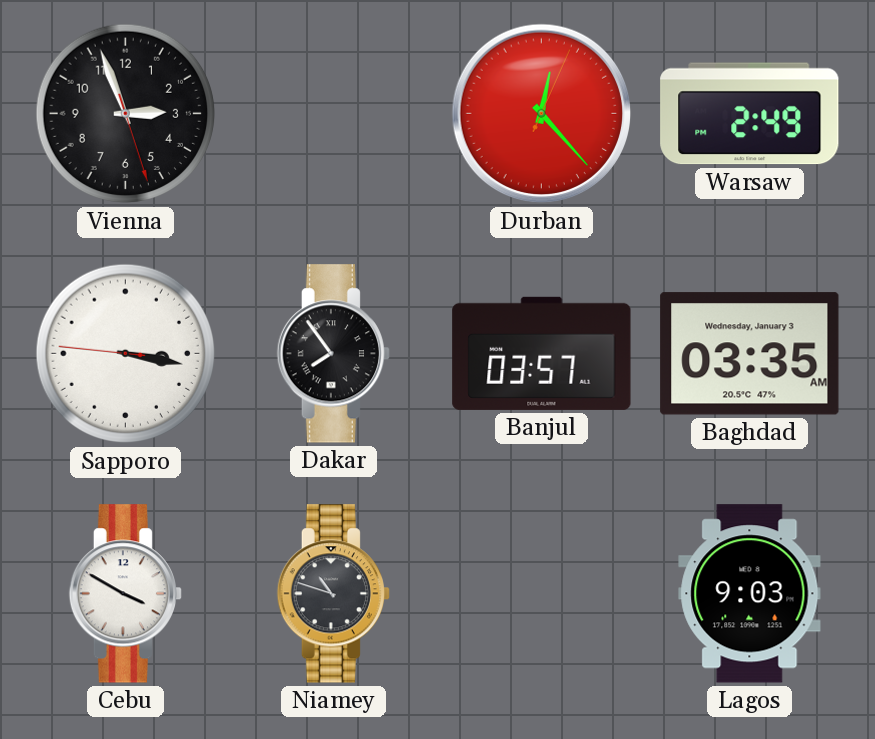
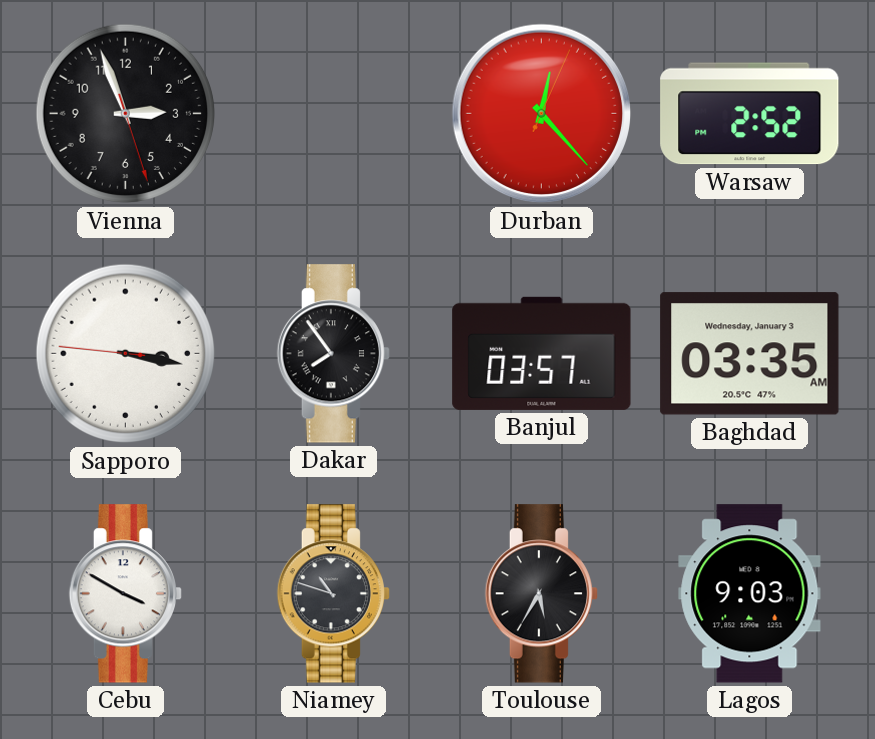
Warsaw: 2:49 -> 2:52 (750, 114)
Toulouse: none -> 5:35 (541, 594)
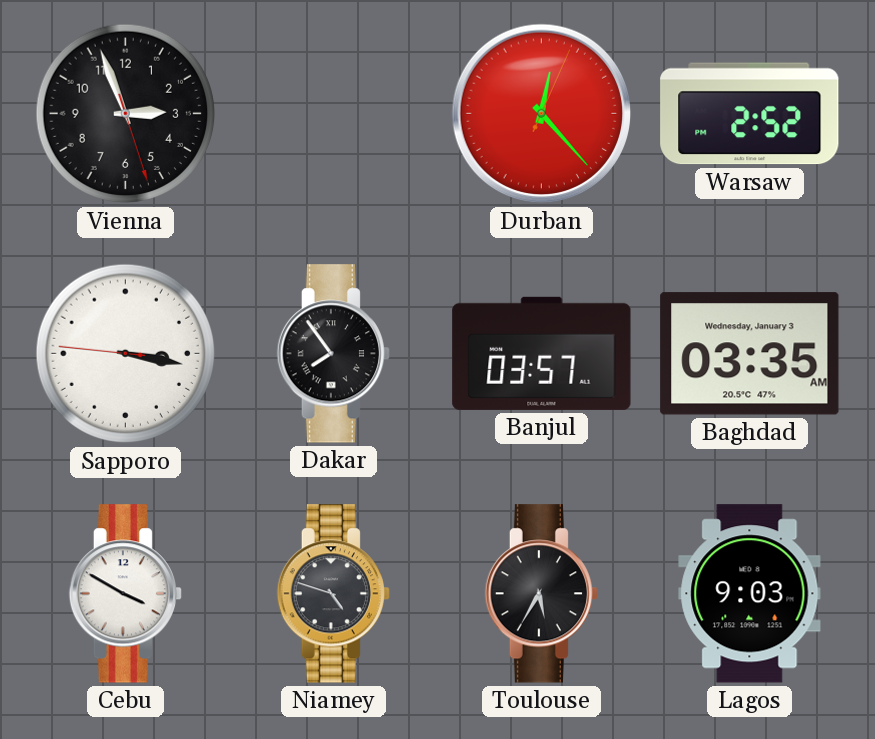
Niamey: 10:48 -> 4:48 (333, 594)
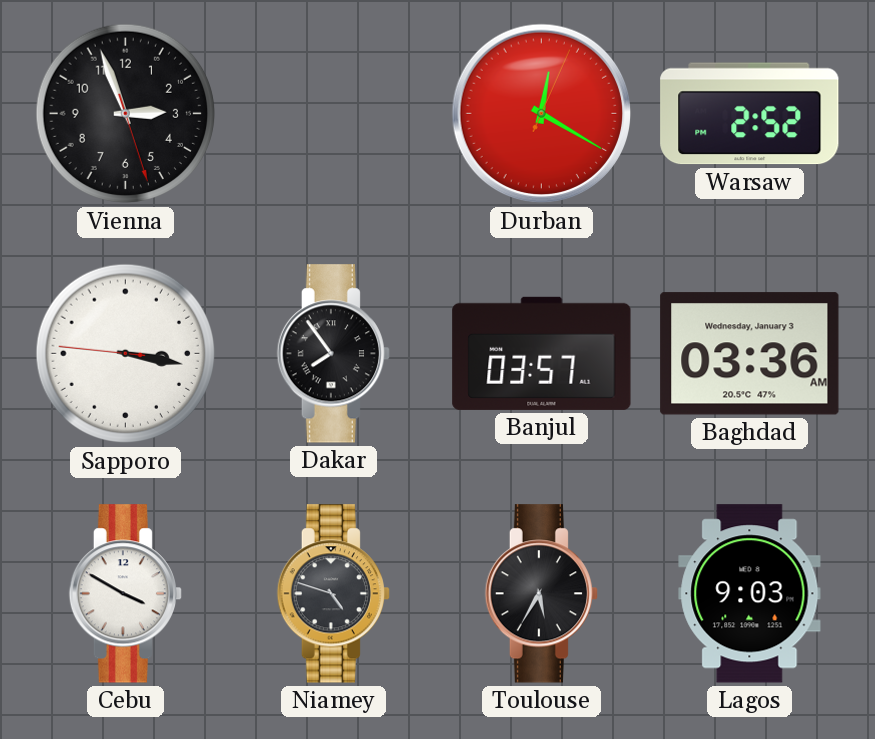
Durban: 12:23 -> 12:20 (542, 114)
Baghdad: 03:35 -> 03:36 (750, 354)
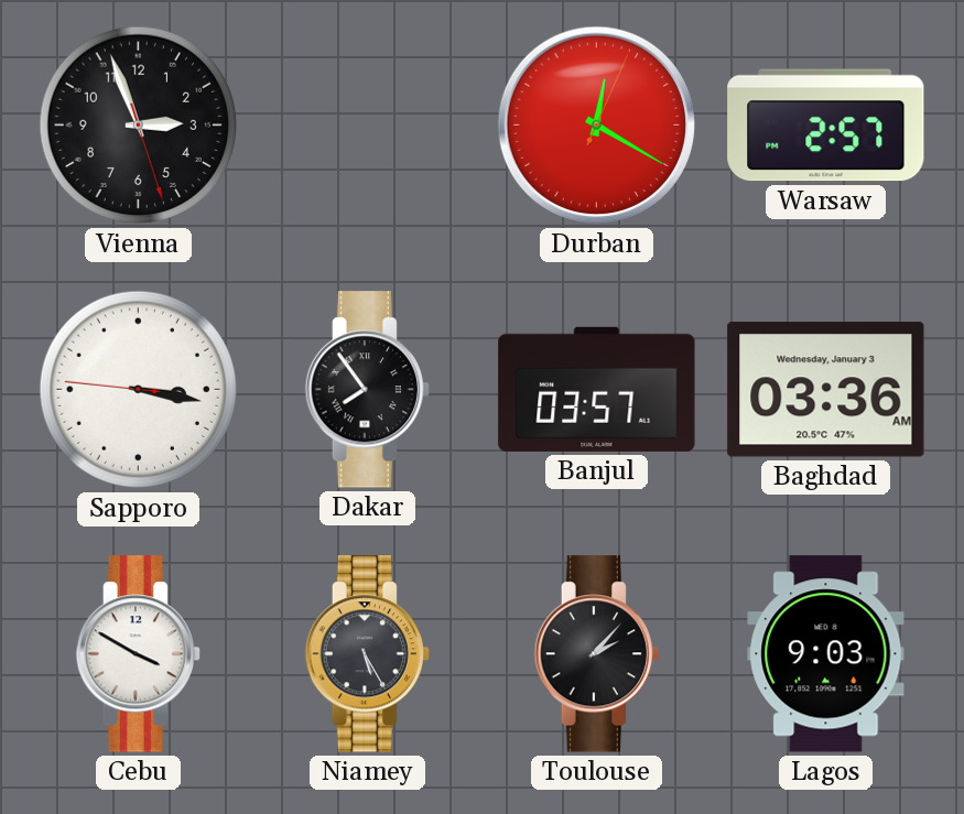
Warsaw: 2:52 -> 2:57 (826, 126)
Niamey: 4:48 -> 5:25 (367, 654)
Toulouse: 5:35 -> 2:07 (596, 654)
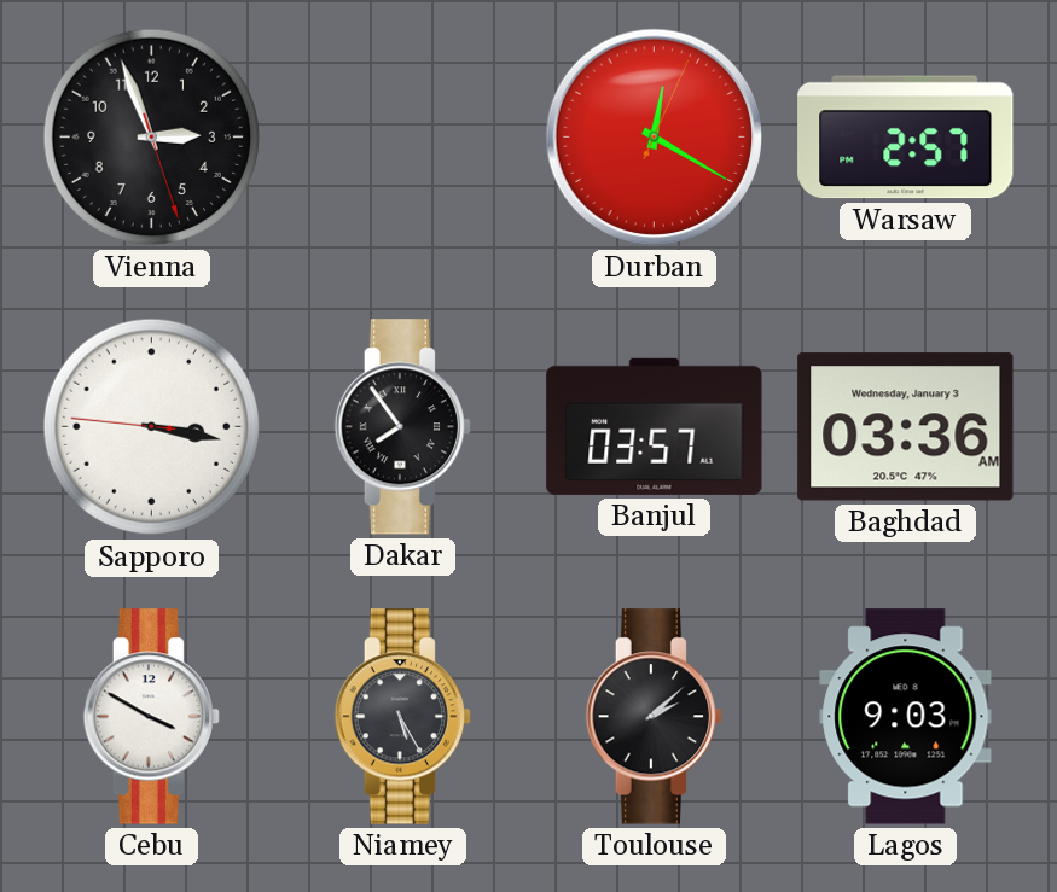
Toulouse: 2:07 -> 2:08 (654, 717)
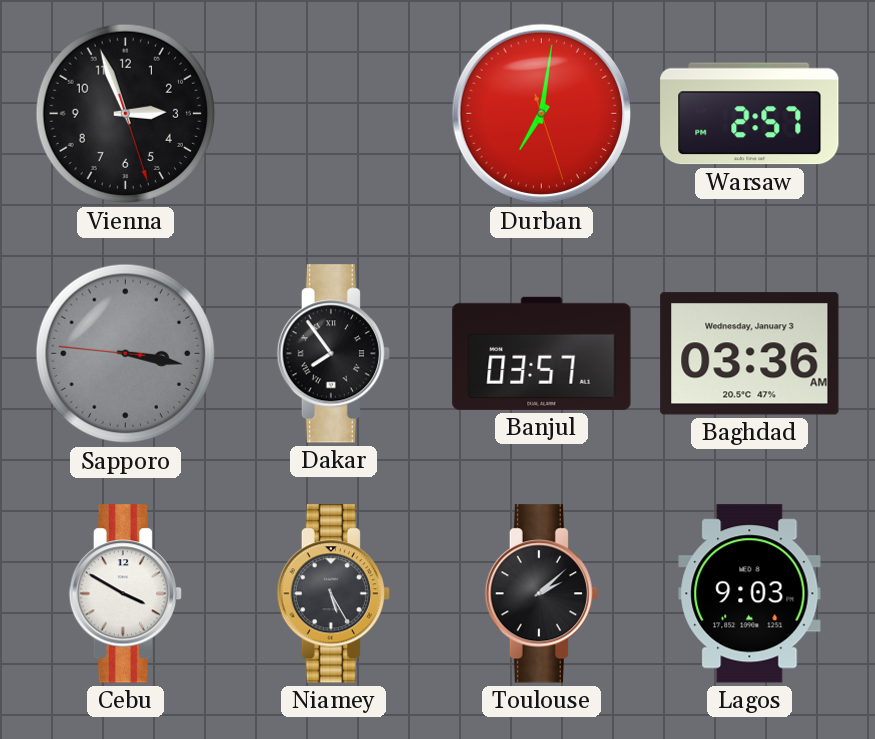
Durban: 12:20 -> 7:01 (542, 114)
Sapporo dial: white -> grey (126, 354)
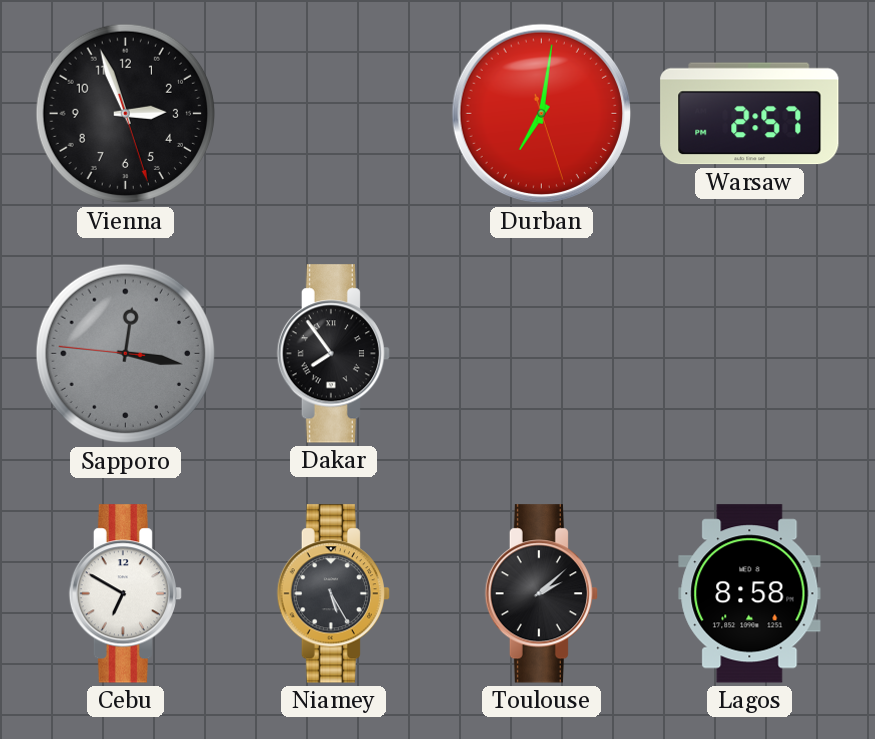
Sapporo: 3:16 -> 12:16 (126, 354)
Banjul: 03:57 -> none (542, 353)
Baghdad: 03:36 -> none (750, 354)
Cebu: 3:50 -> 6:50 (125, 594)
Lagos: 9:03 -> 8:58 (750, 594)
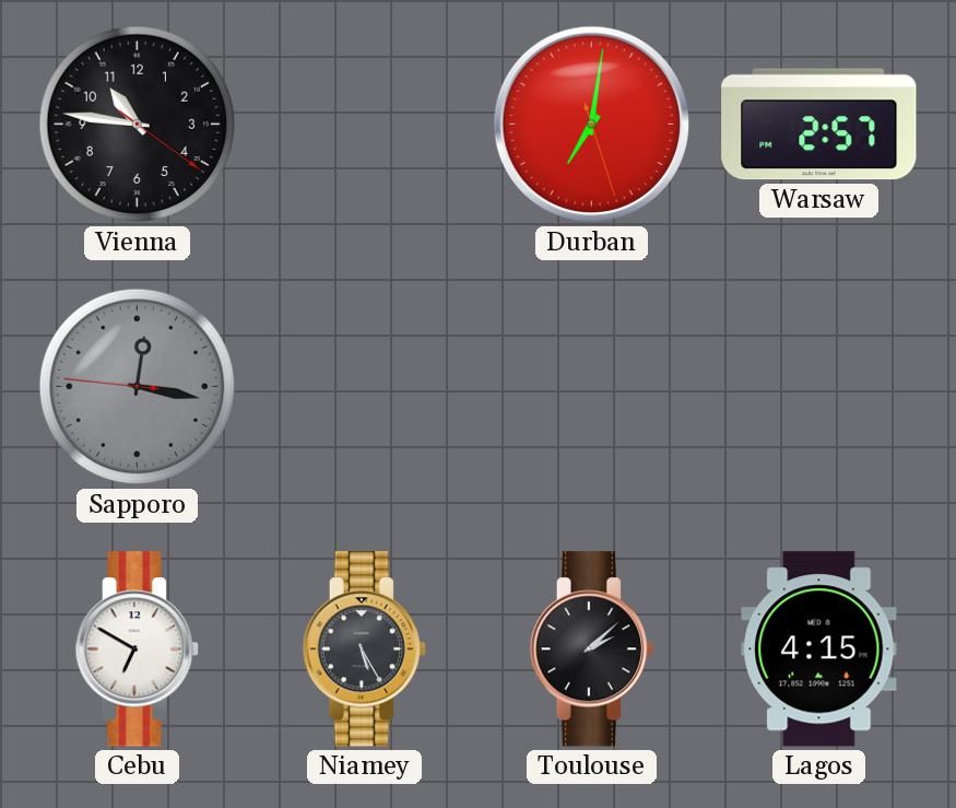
Vienna: 2:56 -> 10:46 (138, 125)
Dakar: 7:54 -> none (333, 354)
Lagos: 8:58 -> 4:15 (819, 649)
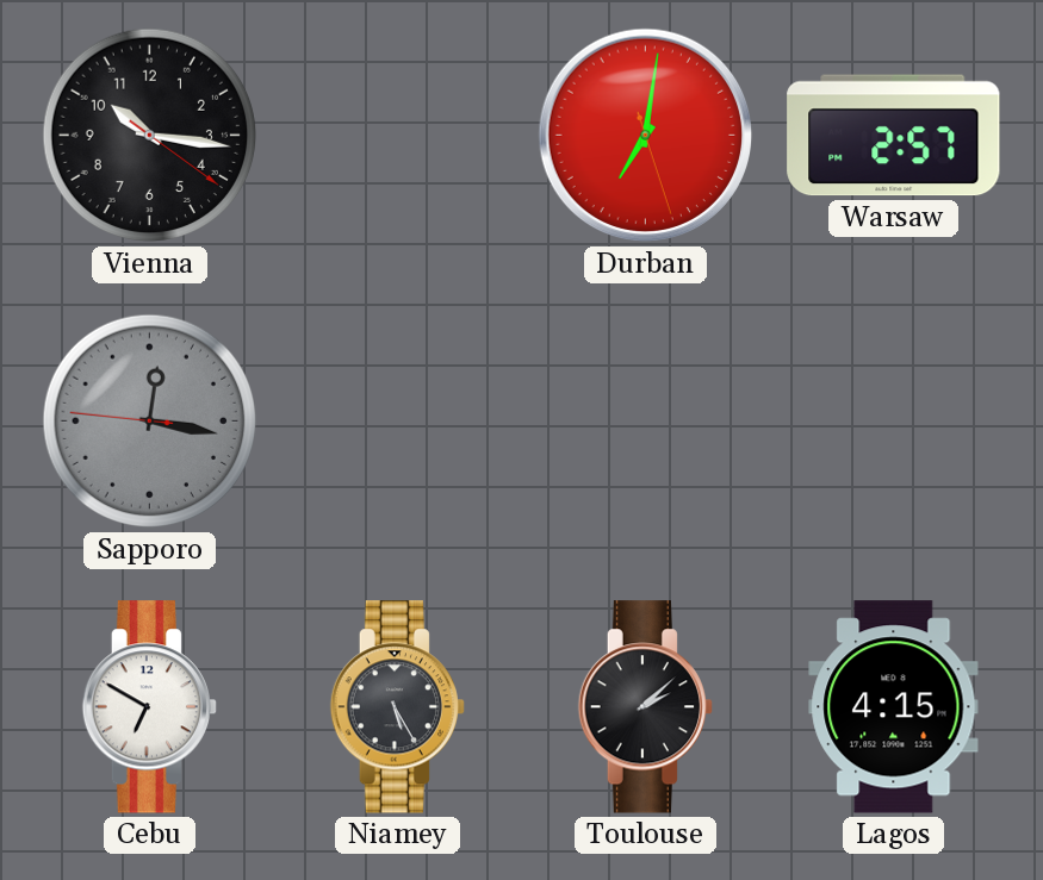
Vienna: 10:46 -> 10:16 (150, 136)
